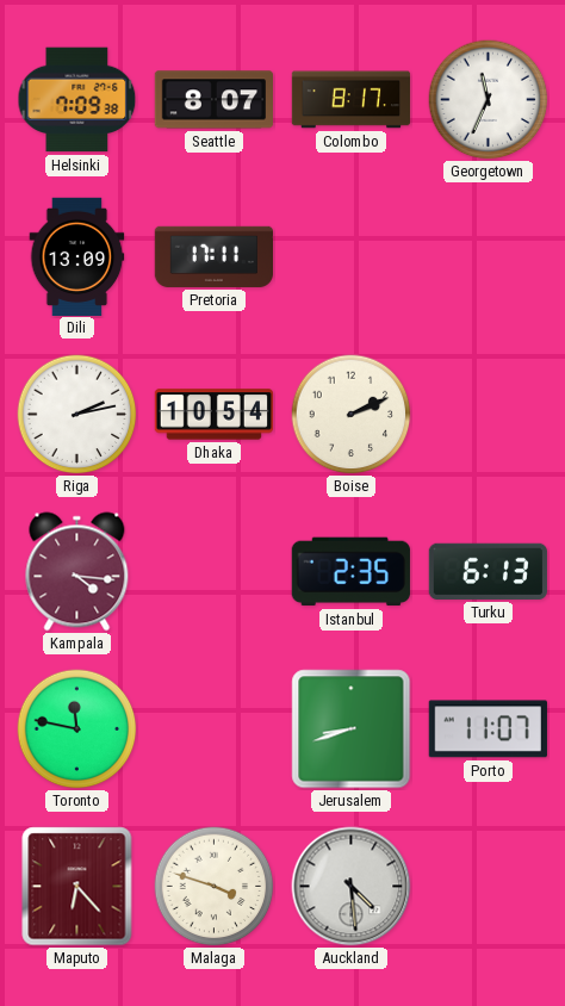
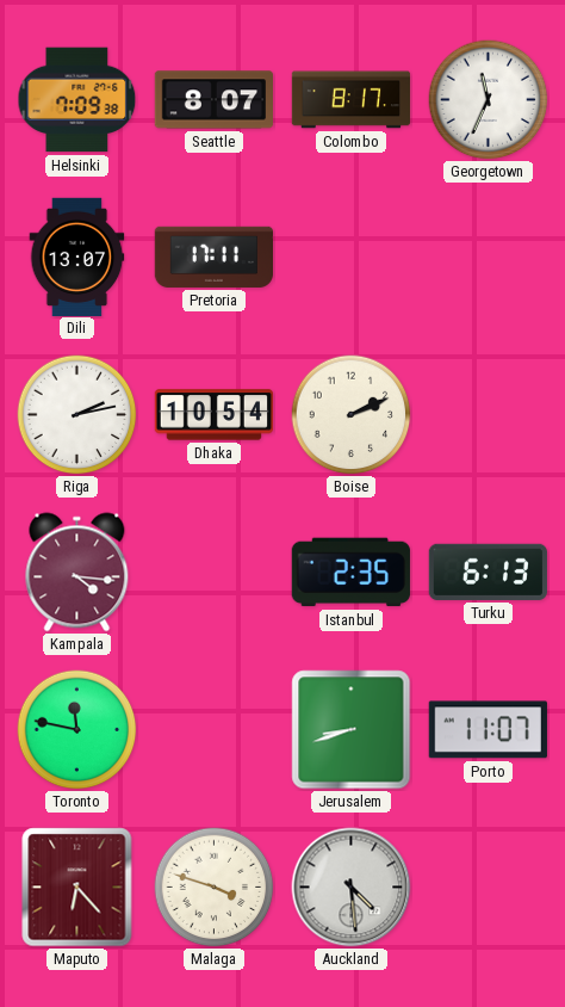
Dili: 13:09 -> 13:07 (77, 257)
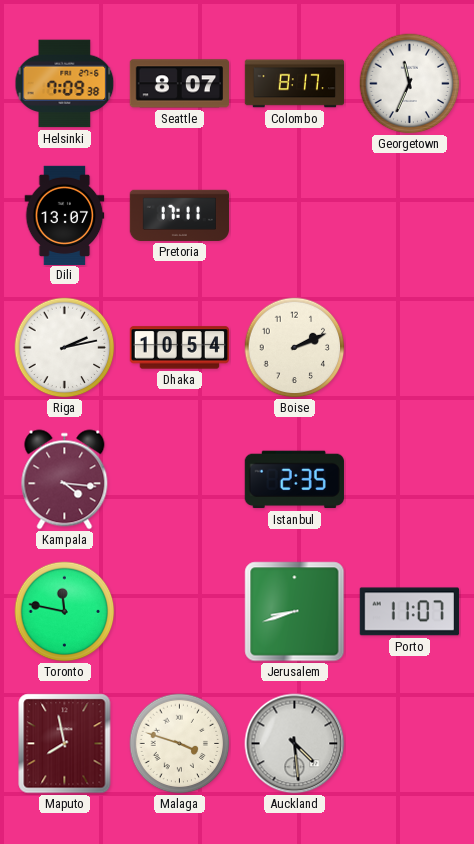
Turku: 6:13 -> none (488, 572)
Maputo: 6:23 -> 7:58 (65, 744)
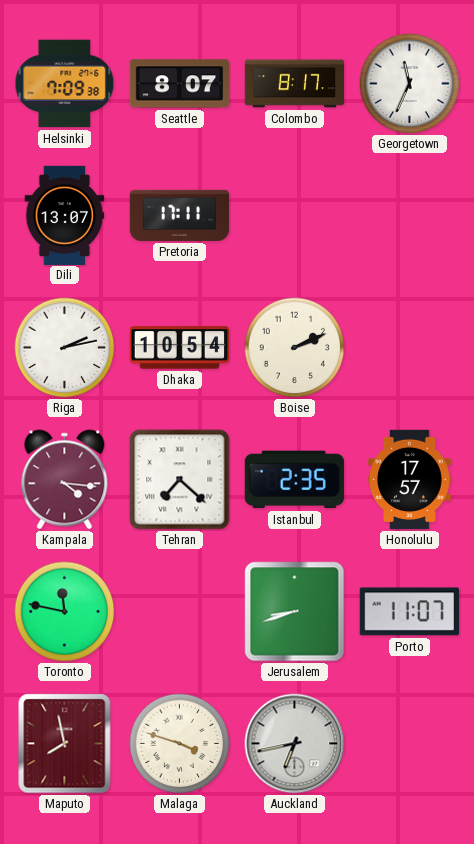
Tehran: none -> 7:22 (180, 480)
Honolulu: none -> 17:57 (410, 480)
Auckland: 4:29 -> 6:43 (295, 744)
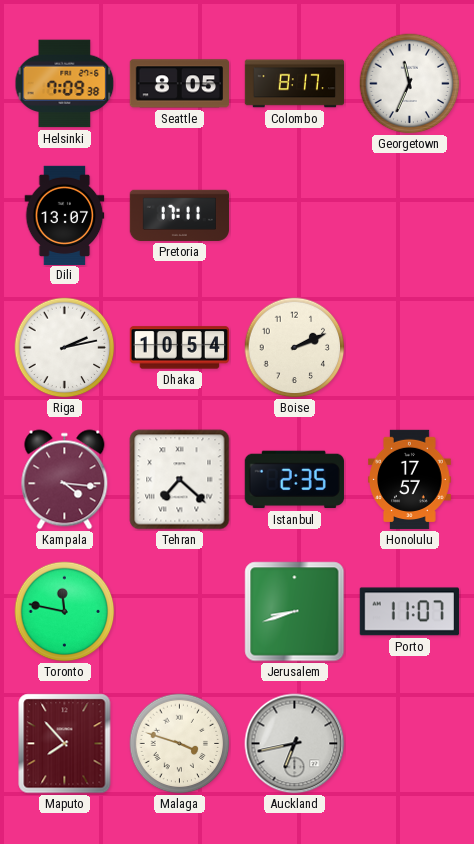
Seattle: 8:07 -> 8:05 (179, 84)
Maputo: 7:58 -> 7:53 (65, 744)
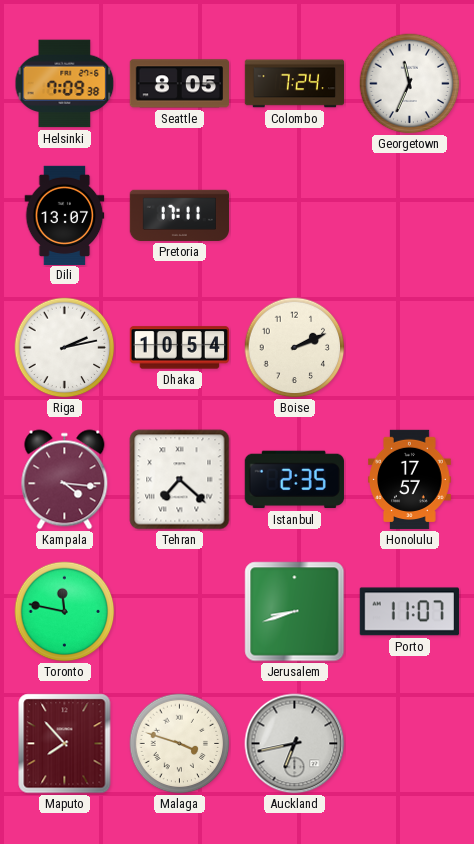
Colombo: 8:17 -> 7:24 (295, 84)
